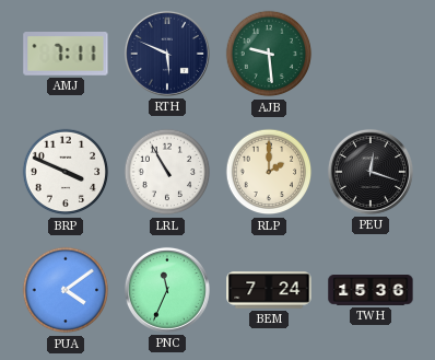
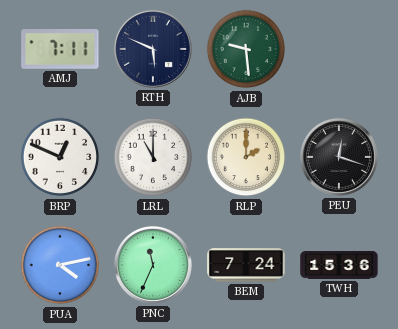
BRP: 3:49 -> 12:49 (60, 157)
LRL: 10:55 -> 11:00 (153, 157)
PUA: 4:09 -> 4:13 (60, 265)
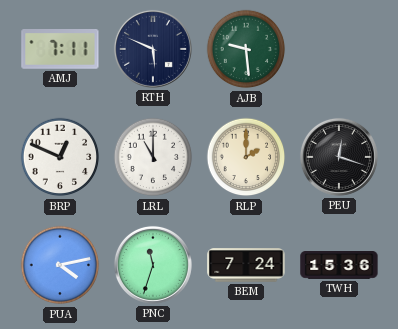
PNC: 11:34 -> 11:33 (153, 265)
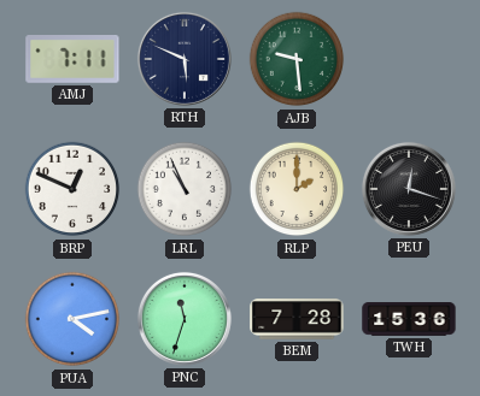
LRL: 11:00 -> 10:56 (185, 189)
BEM: 7:24 -> 7:28 (297, 319)
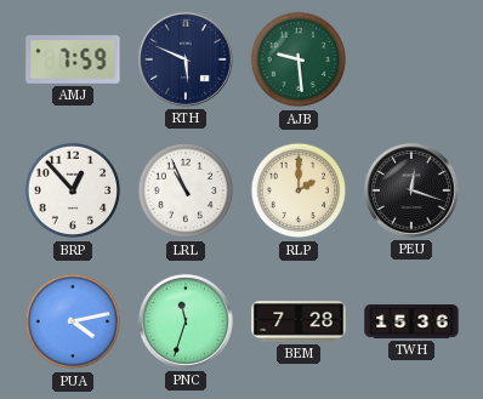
AMJ: 7:11 -> 7:59 (73, 61)
BRP: 12:49 -> 12:53 (73, 190)
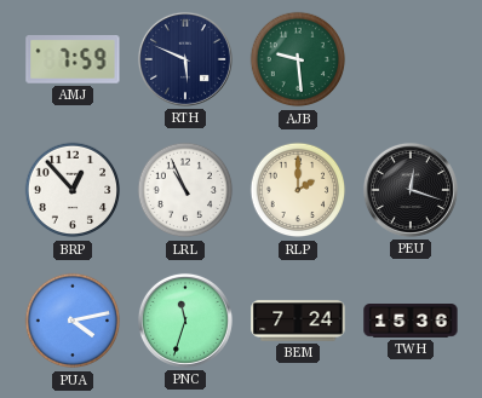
BEM: 7:28 -> 7:24 (298, 321)
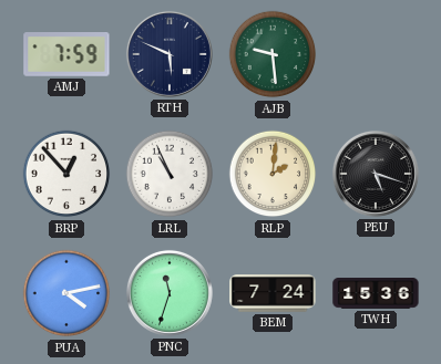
RLP: 2:00 -> 2:01 (273, 174)
PEU: 12:18 -> 5:18 (376, 174)
